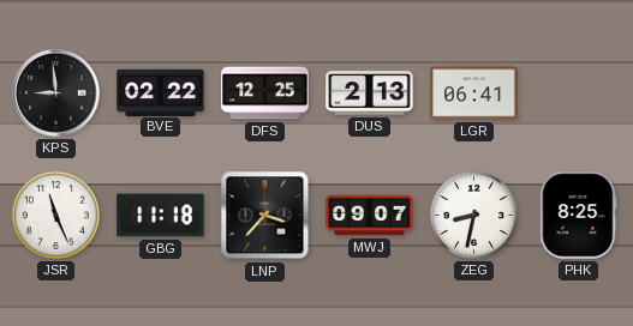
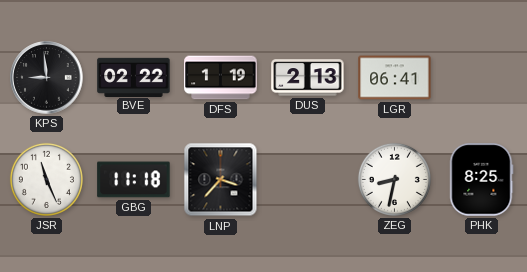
DFS: 12:25 -> 1:19 (221, 78)
MWJ: 09:07 -> none (370, 216)
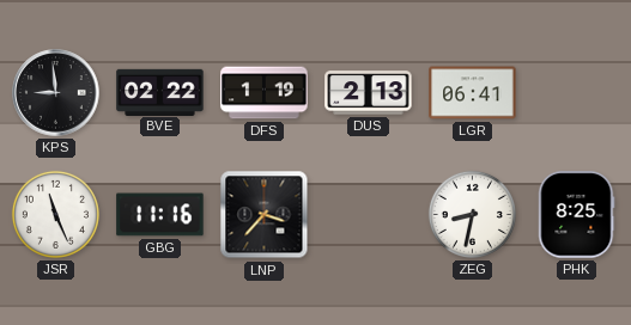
GBG: 11:18 -> 11:16 (160, 215)
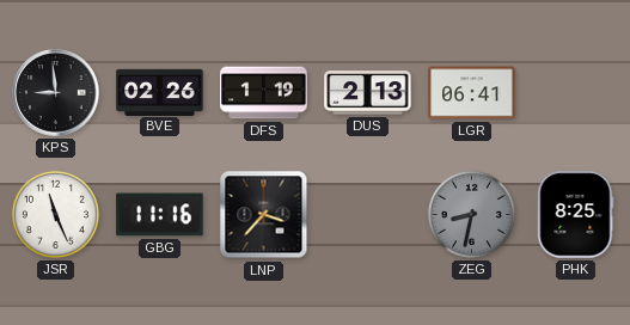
BVE: 02:22 -> 02:26 (160, 92)
ZEG dial: white -> grey (471, 214)
